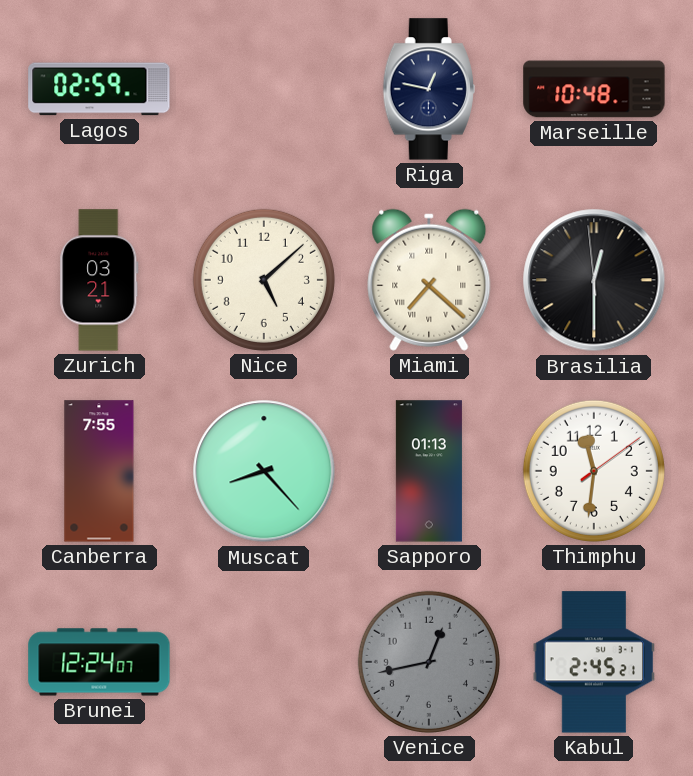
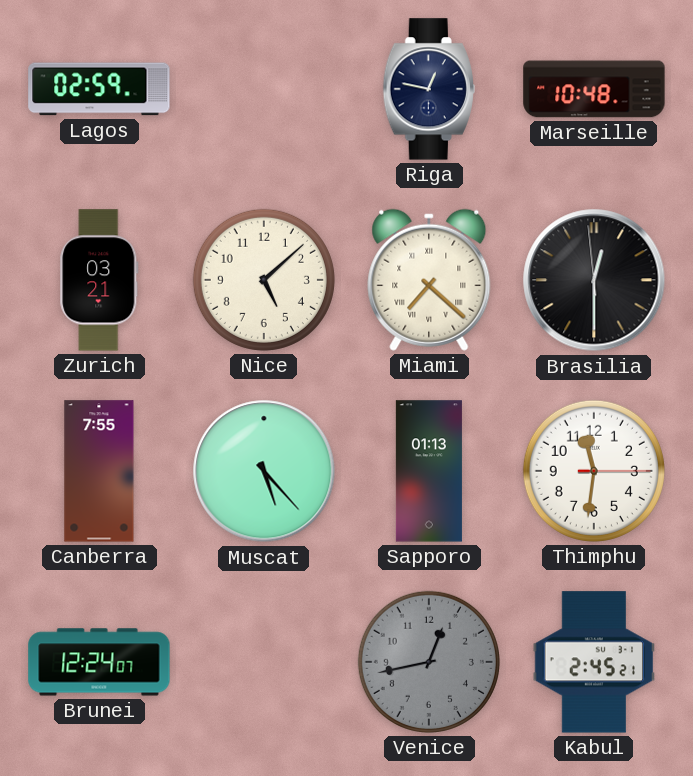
Muscat: 8:23 -> 5:23 (264, 471)
Thimphu: 11:31:09 -> 11:31:15 (594, 471)
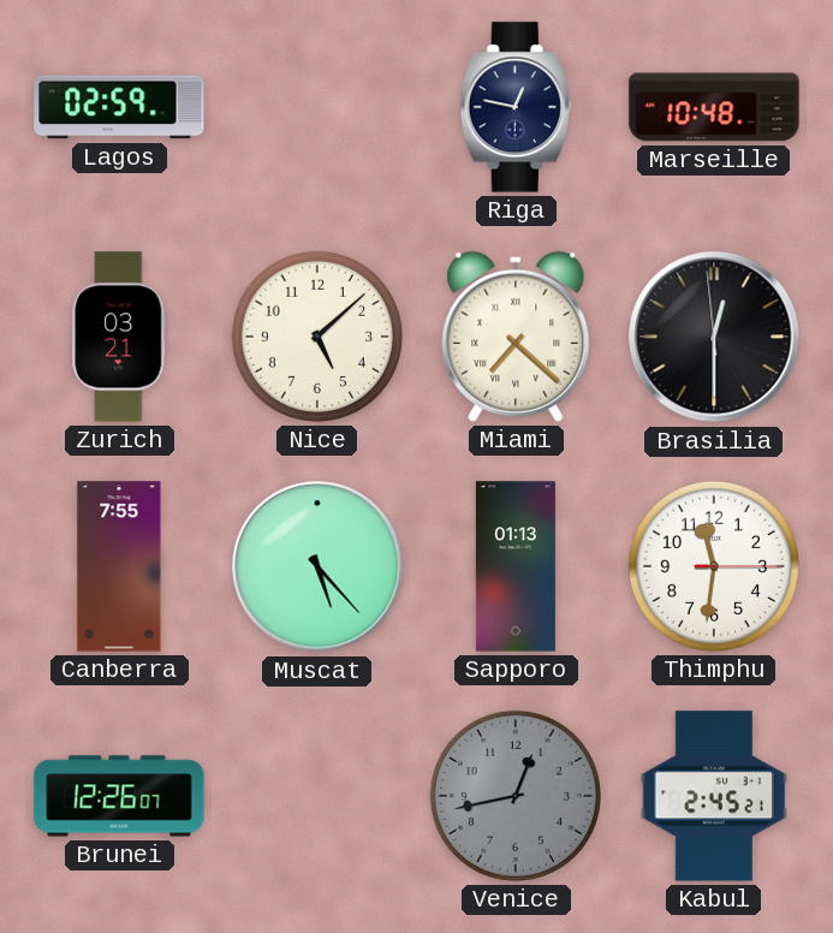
Brunei: 12:24 -> 12:26 (119, 796)
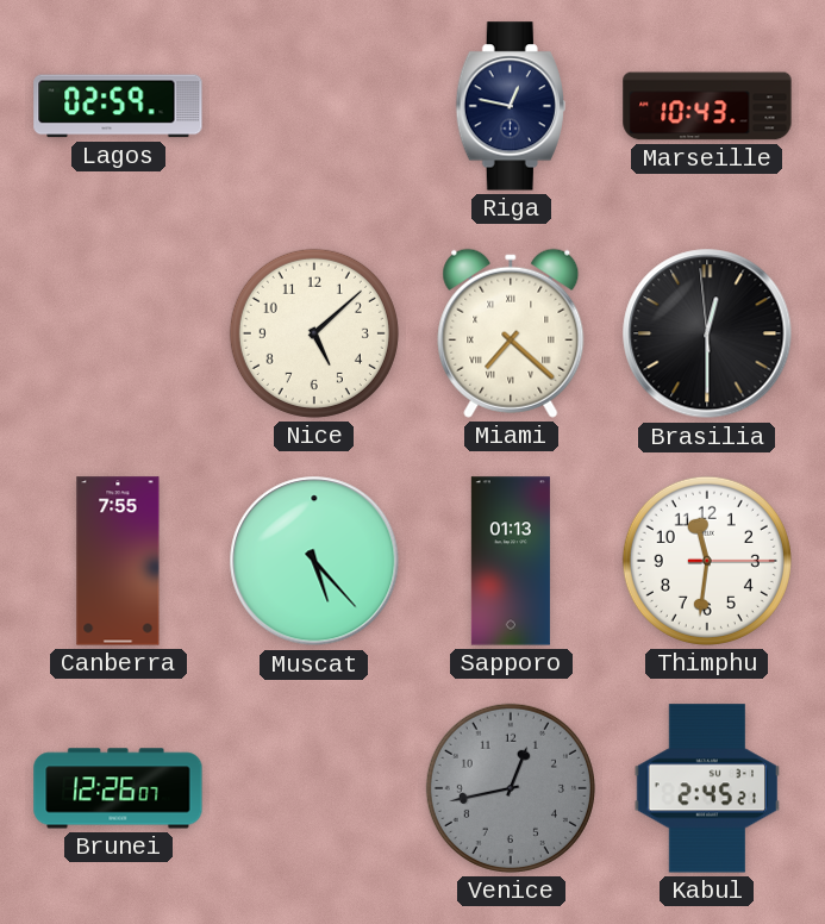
Marseille: 10:48 -> 10:43 (707, 106)
Zurich: 03:21 -> none (119, 337)
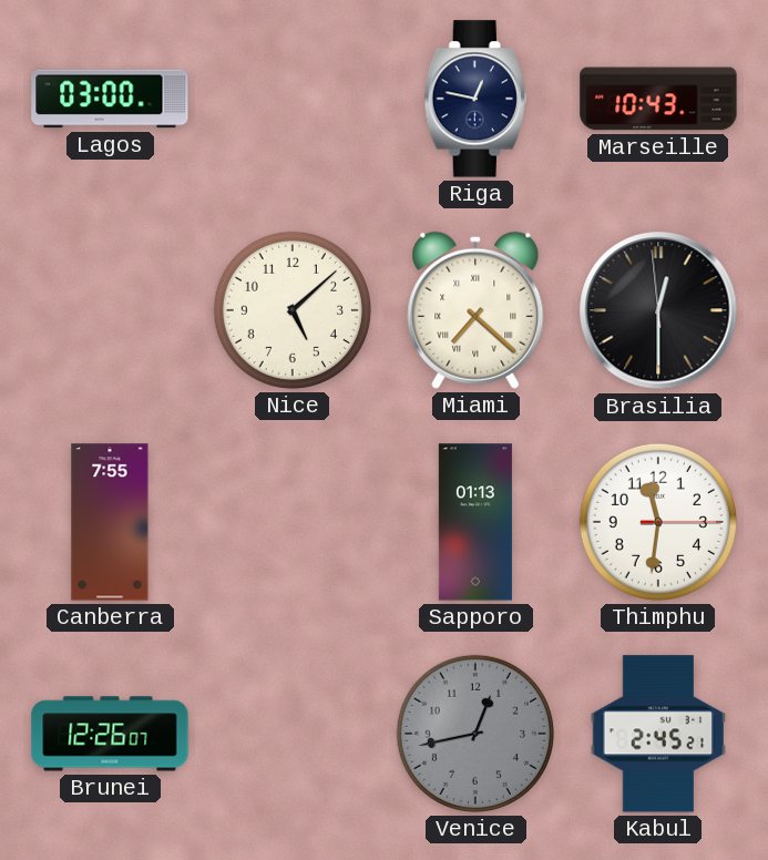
Lagos: 02:59 -> 03:00 (110, 99)
Muscat: 5:23 -> none (314, 561)
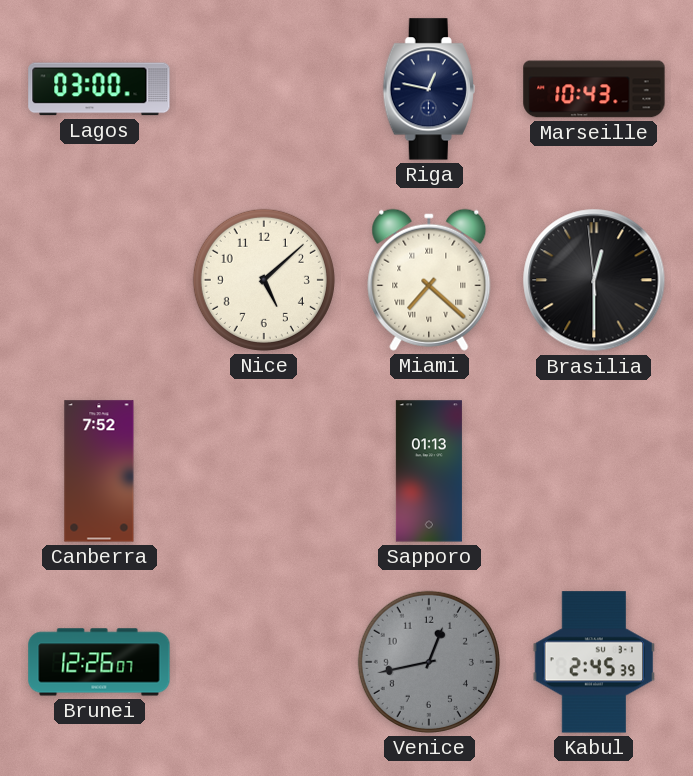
Canberra: 7:55 -> 7:52 (99, 471)
Thimphu: 11:31 -> none (658, 522)
Kabul: 2:45:21 -> 2:45:39 (594, 662)
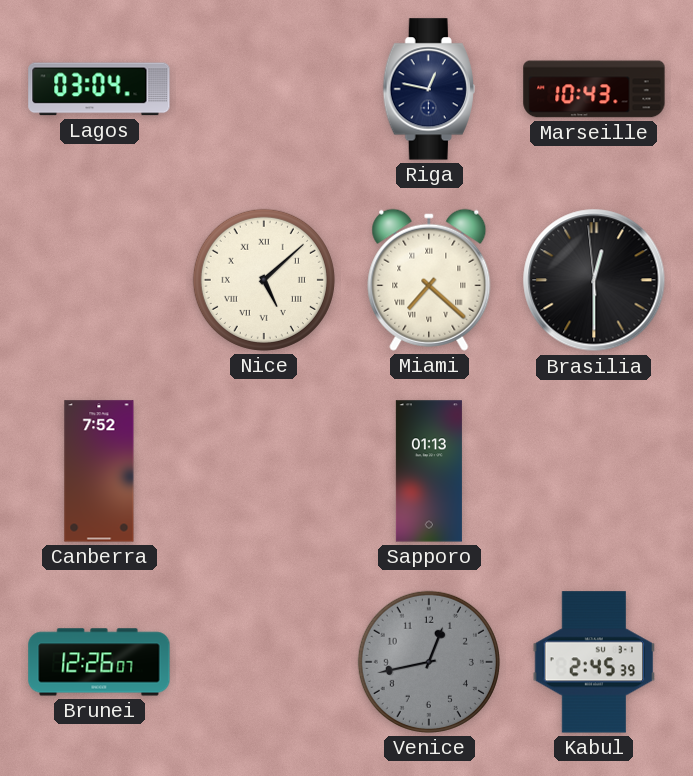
Lagos: 03:00 -> 03:04 (99, 89)
Nice numerals: Arabic -> Roman (264, 280)
